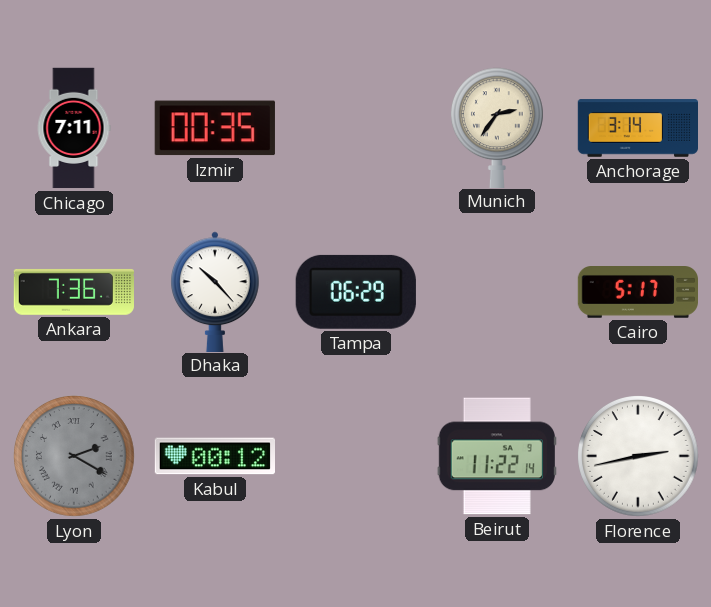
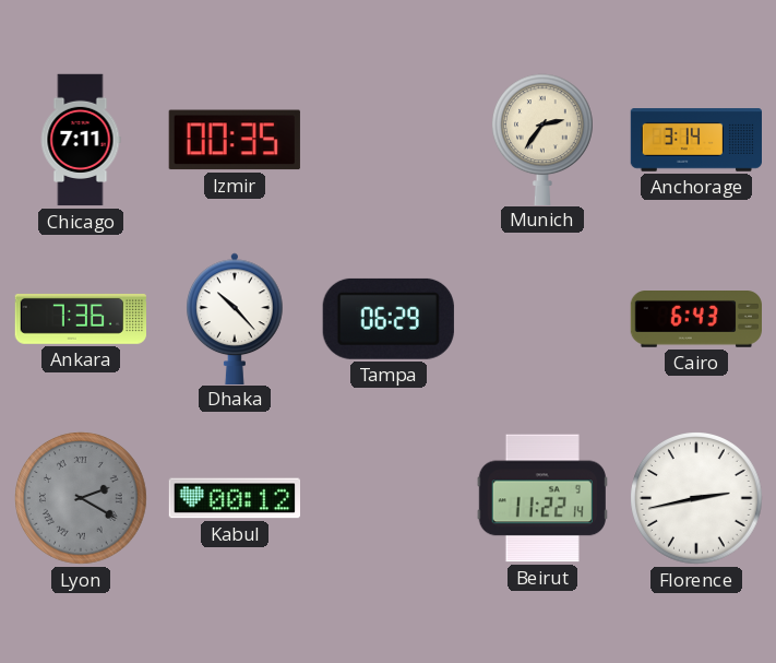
Cairo: 5:17 -> 6:43 (695, 320)
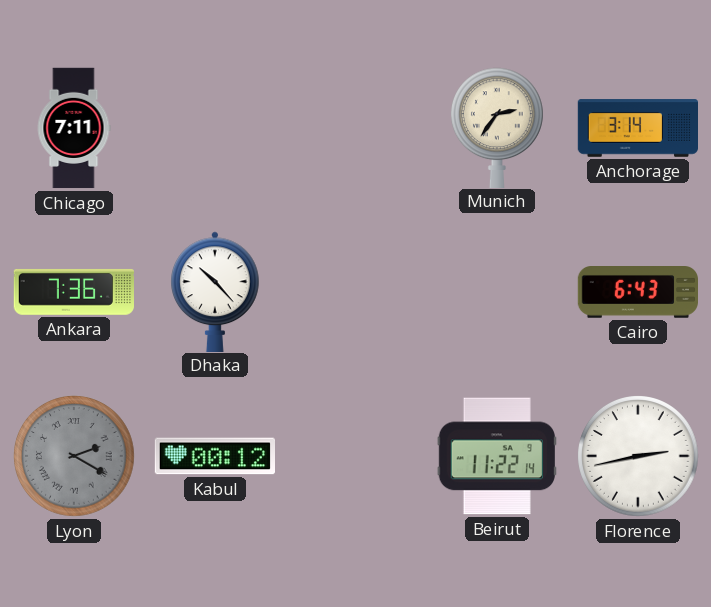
Izmir: 00:35 -> none (235, 140)
Tampa: 06:29 -> none (389, 319)
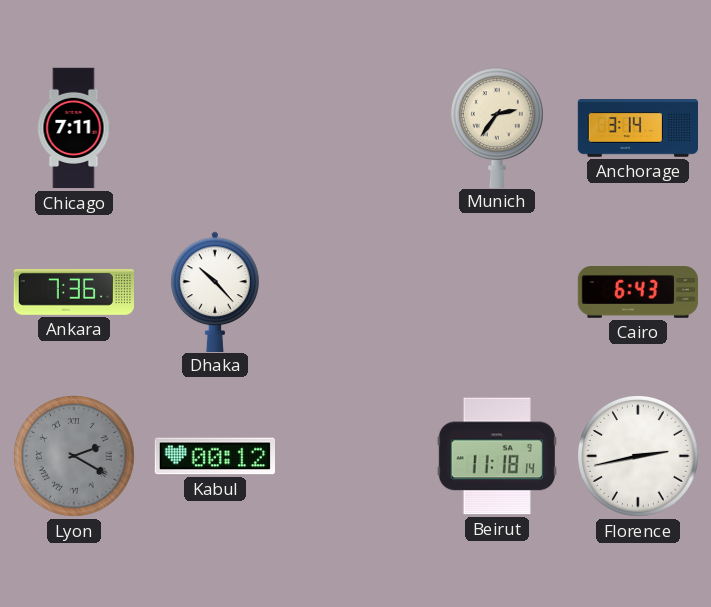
Beirut: 11:22 -> 11:18 (497, 456)
